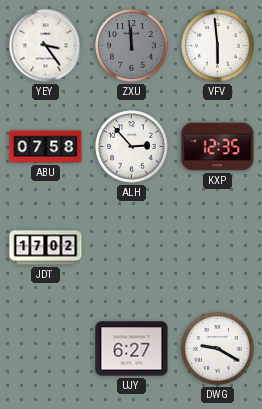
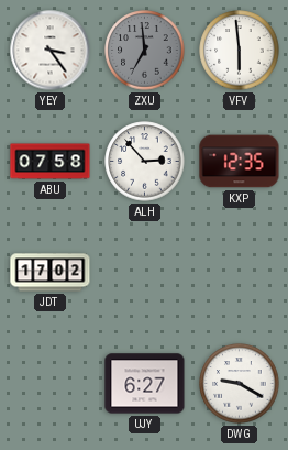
ZXU: 11:59 -> 6:59 (145, 51)
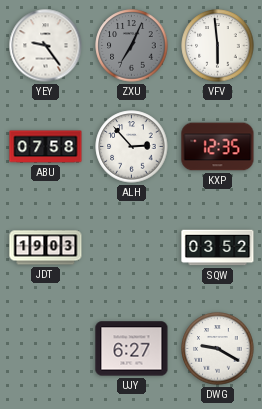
YEY: 3:24 -> 9:24 (46, 46)
ZXU: 6:59 -> 7:04 (132, 46)
JDT: 17:02 -> 19:03 (46, 248)
SQW: none -> 03:52 (218, 248)
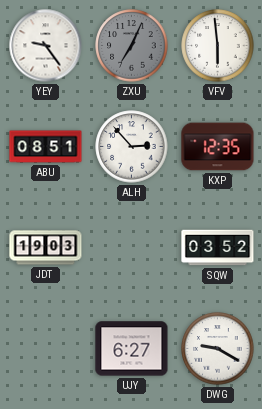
ABU: 07:58 -> 08:51 (46, 147)
